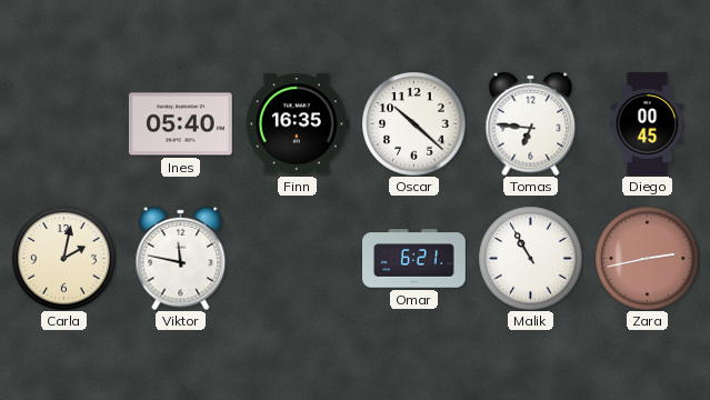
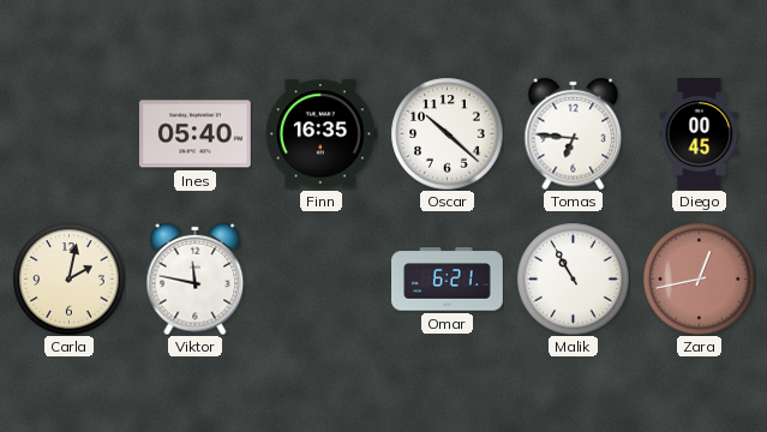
Zara: 2:43 -> 12:43 (699, 278)
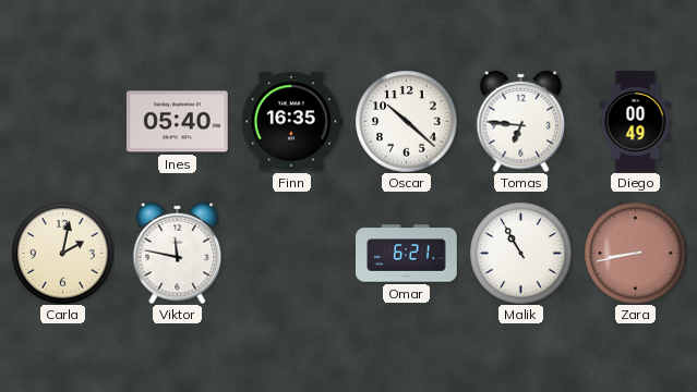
Diego: 00:45 -> 00:49 (636, 122)
Zara: 12:43 -> 8:43 (635, 253)
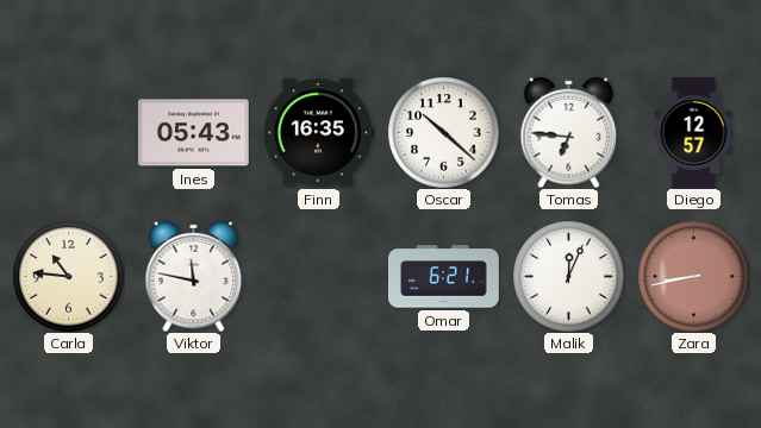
Ines: 05:40 -> 05:43 (193, 133)
Diego: 00:49 -> 12:57 (694, 133)
Carla: 2:02 -> 10:46 (68, 276)
Malik: 10:55 -> 12:04 (568, 276)
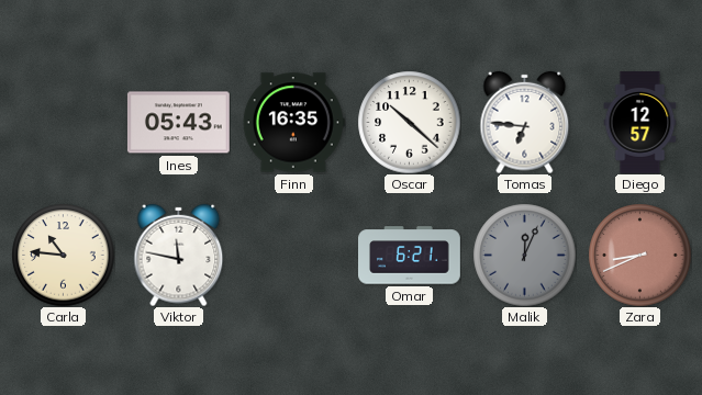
Malik dial: white -> grey (524, 255)
Zara: 8:43 -> 8:41 (639, 255)
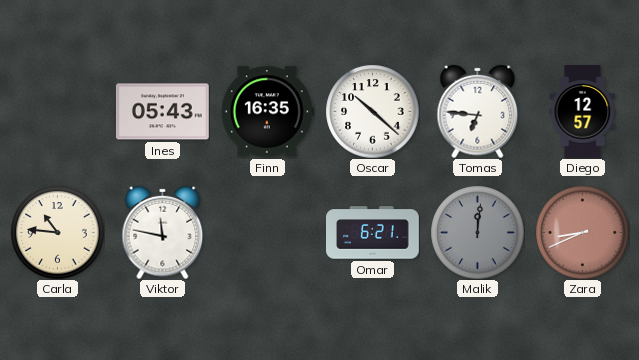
Malik: 12:04 -> 12:01 (477, 232)
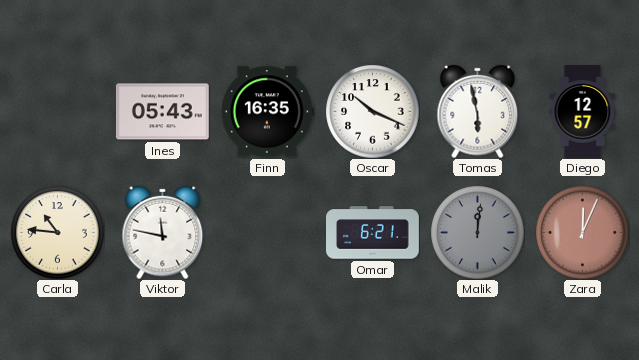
Oscar: 10:22 -> 10:19 (372, 111)
Tomas: 6:46 -> 5:58 (478, 111)
Zara: 8:41 -> 12:04 (582, 232)
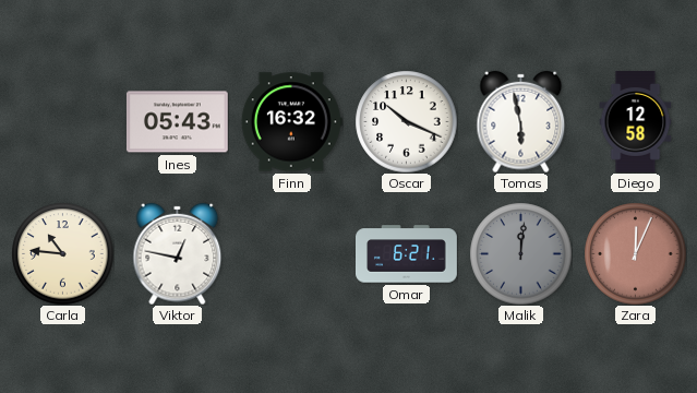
Finn: 16:35 -> 16:32 (291, 122)
Diego: 12:57 -> 12:58 (636, 122)
Viktor: 11:47 -> 12:47 (178, 253)
